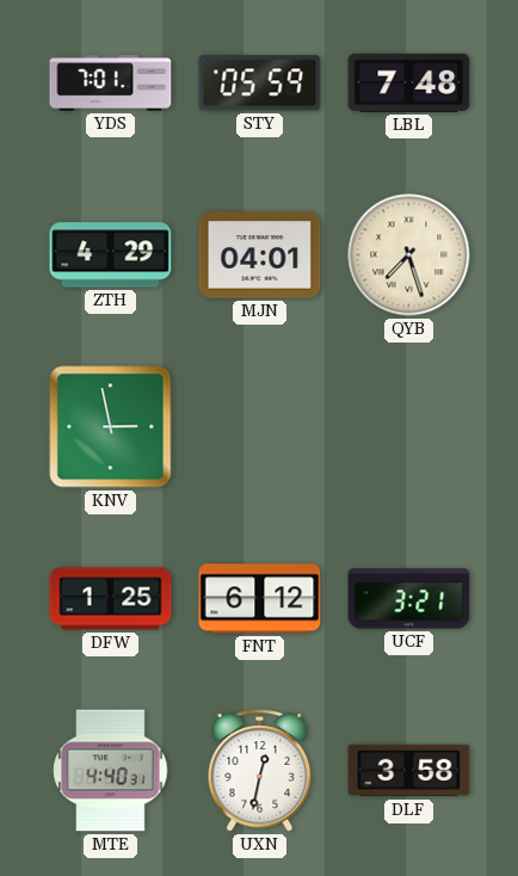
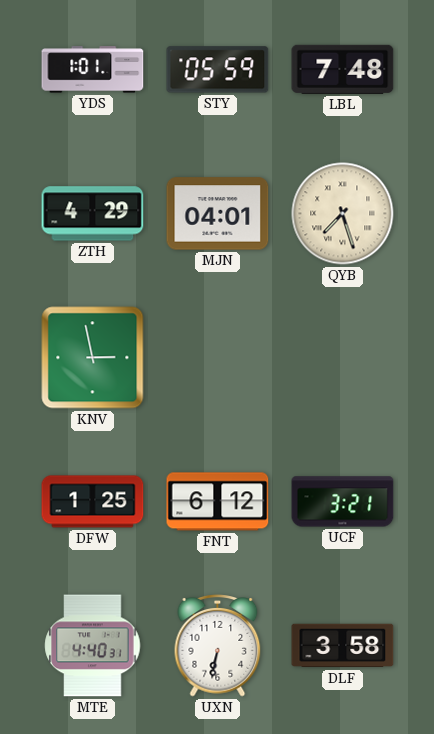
YDS: 7:01 -> 1:01 (93, 70)
UXN: 12:32 -> 6:32 (218, 646)
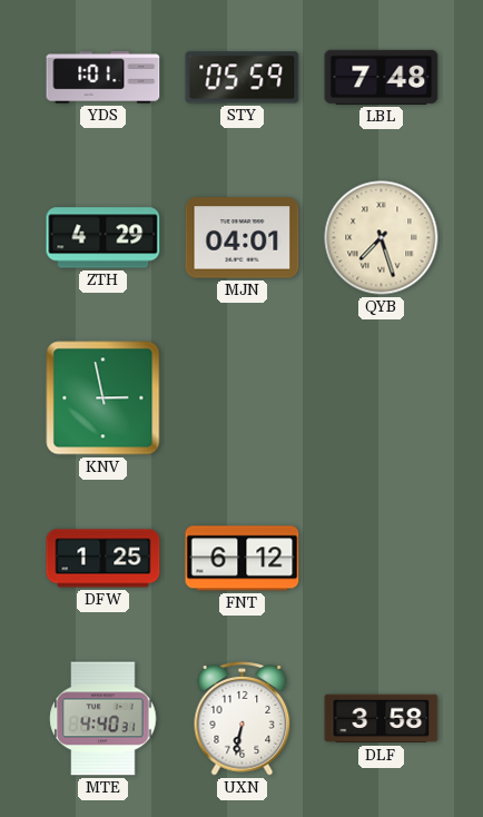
UCF: 3:21 -> none (343, 502)
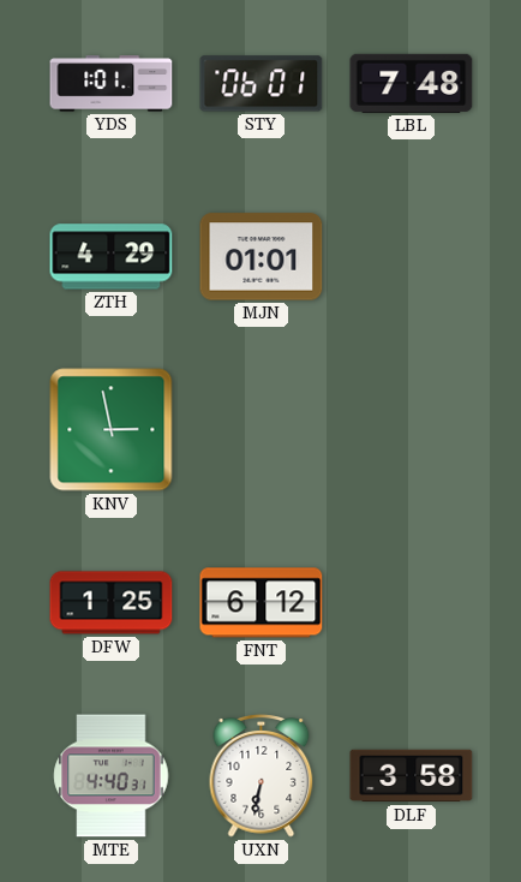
STY: 05:59 -> 06:01 (262, 84)
MJN: 04:01 -> 01:01 (262, 257)
QYB: 7:27 -> none (382, 238)
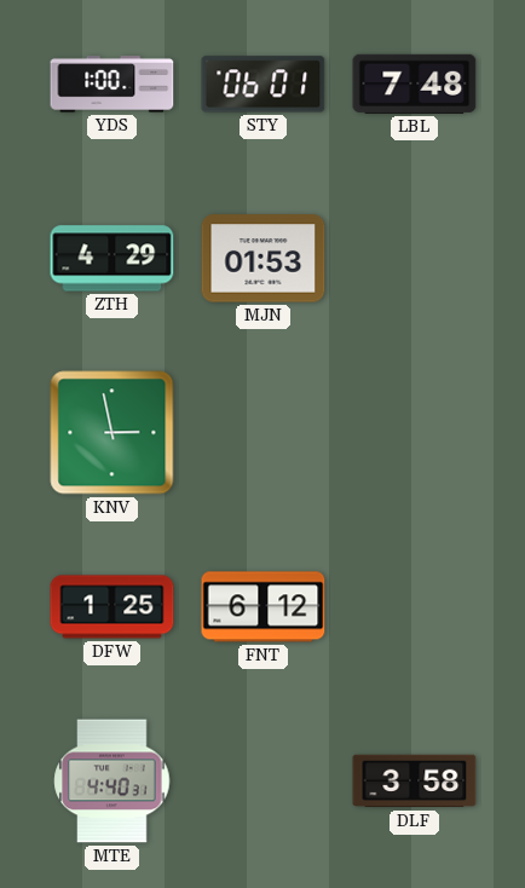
YDS: 1:01 -> 1:00 (112, 85)
MJN: 01:01 -> 01:53 (264, 259)
UXN: 6:32 -> none (262, 776)
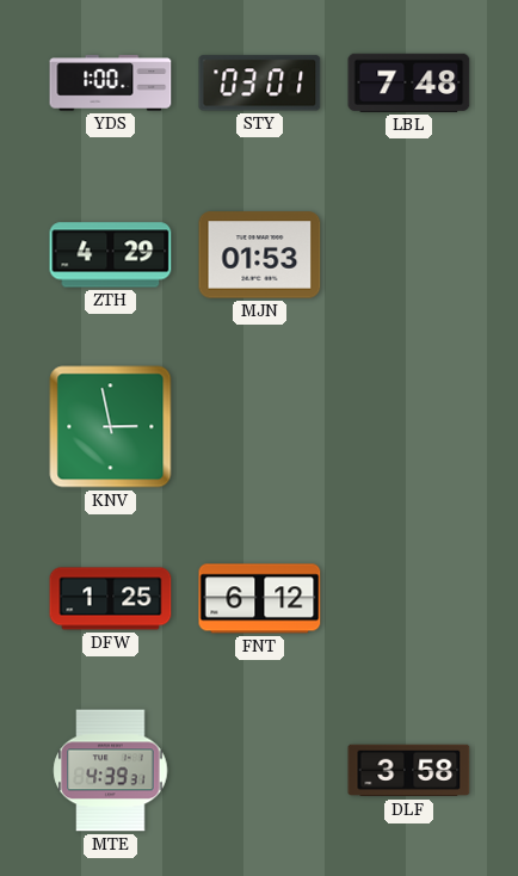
STY: 06:01 -> 03:01 (260, 84)
MTE: 4:40 -> 4:39 (111, 771)
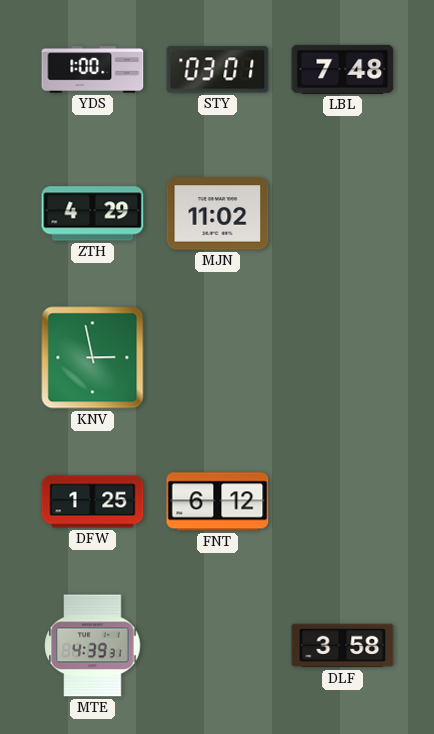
MJN: 01:53 -> 11:02 (218, 214)
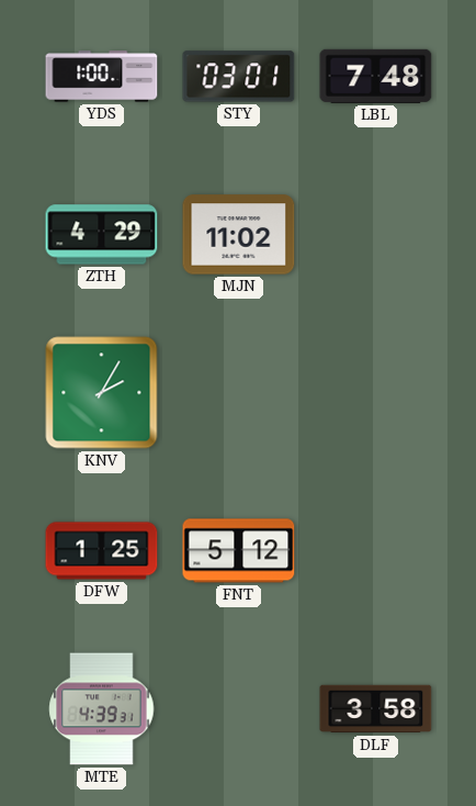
KNV: 2:58 -> 2:05 (102, 393)
FNT: 6:12 -> 5:12 (239, 551)
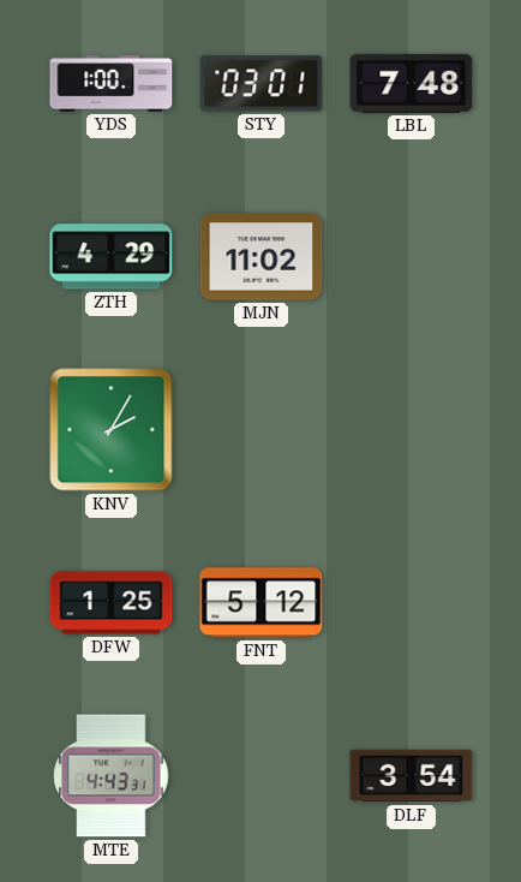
MTE: 4:39 -> 4:43 (112, 776)
DLF: 3:58 -> 3:54 (412, 776)
